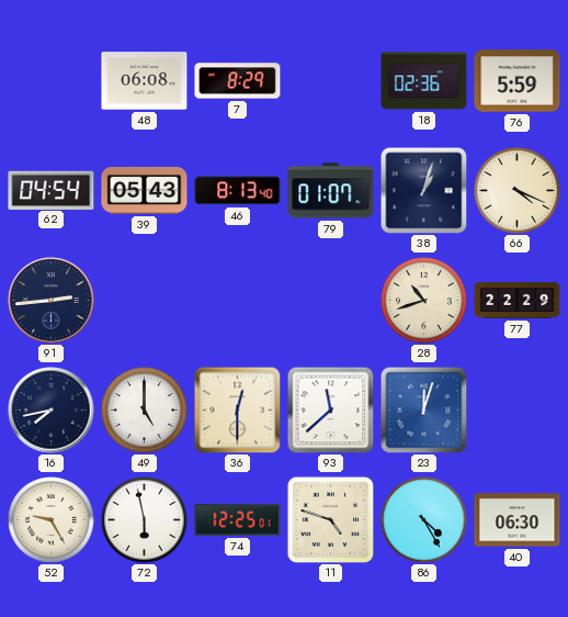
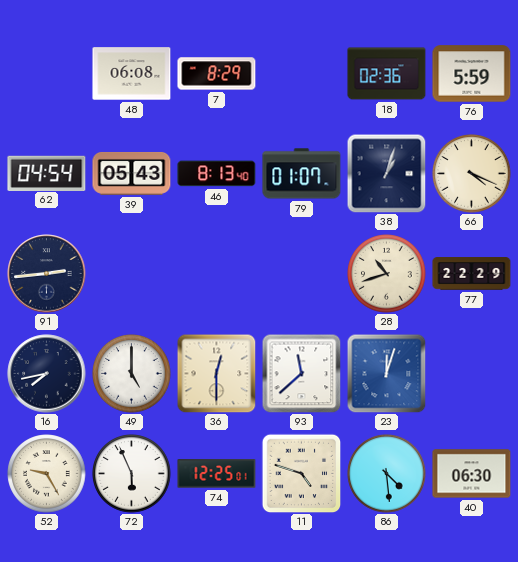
72: 5:58 -> 5:56 (132, 474)
86: 4:25 -> 4:29 (387, 474)
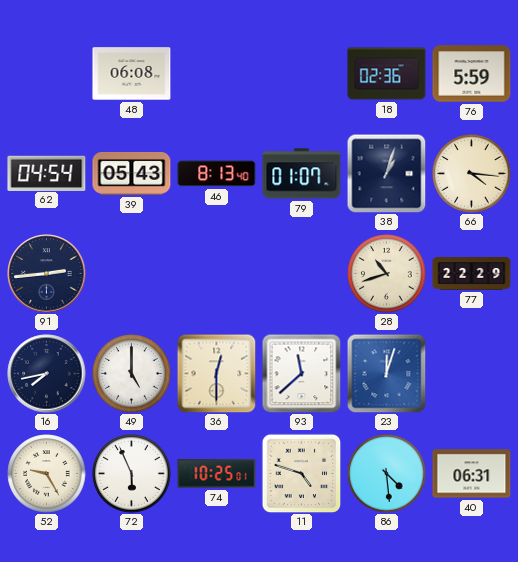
7: 8:29 -> none (217, 74)
66: 4:19 -> 4:16 (472, 174)
74: 12:25 -> 10:25 (217, 474)
40: 06:30 -> 06:31 (472, 474)
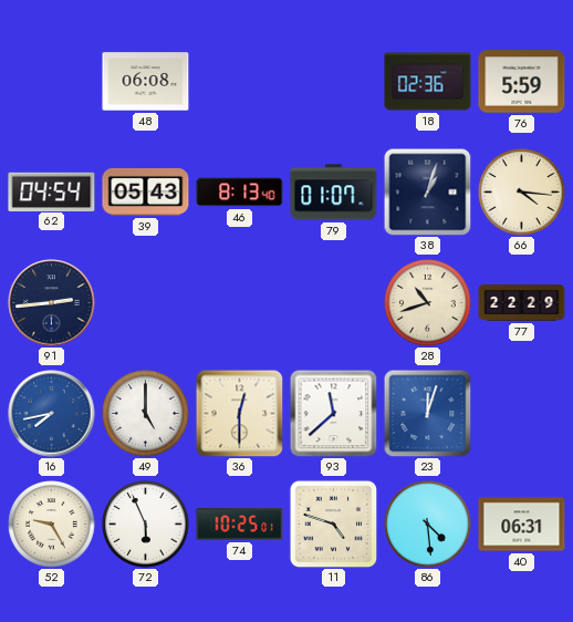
16 dial: navy -> blue (52, 414)
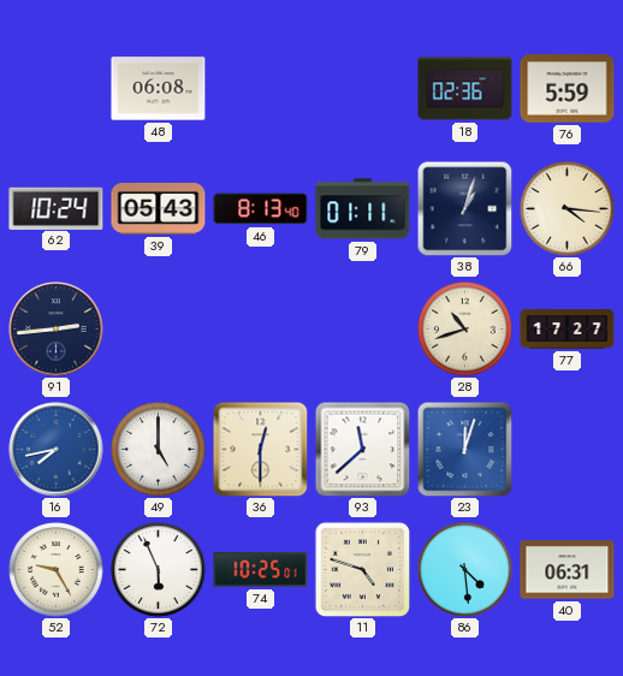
62: 04:54 -> 10:24 (57, 208)
79: 01:07 -> 01:11 (363, 209)
77: 22:29 -> 17:27 (568, 330)
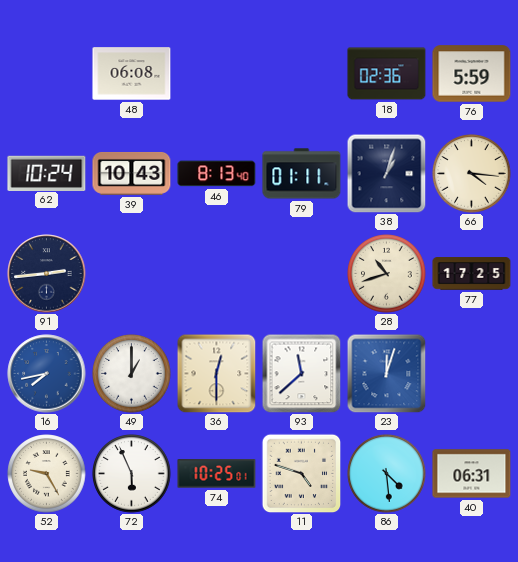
39: 05:43 -> 10:43 (132, 173)
77: 17:27 -> 17:25 (472, 274)
49: 5:00 -> 1:00 (132, 374)
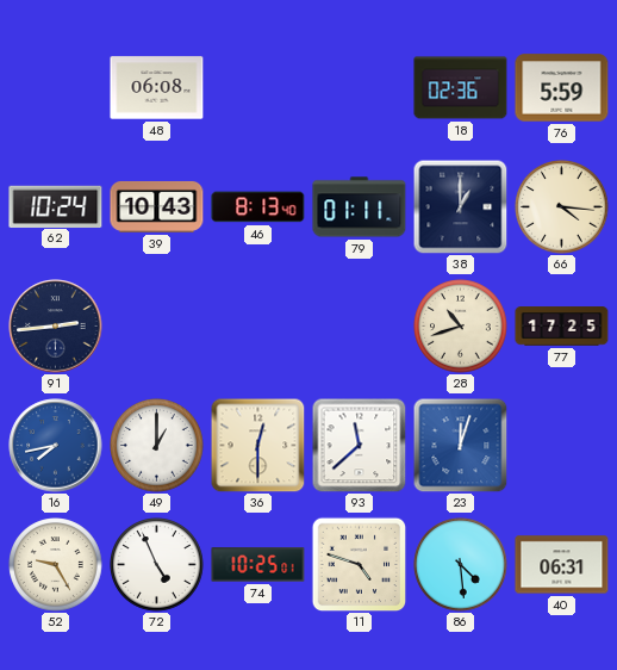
38: 1:03 -> 1:00 (460, 206)
72: 5:56 -> 4:56 (157, 565)
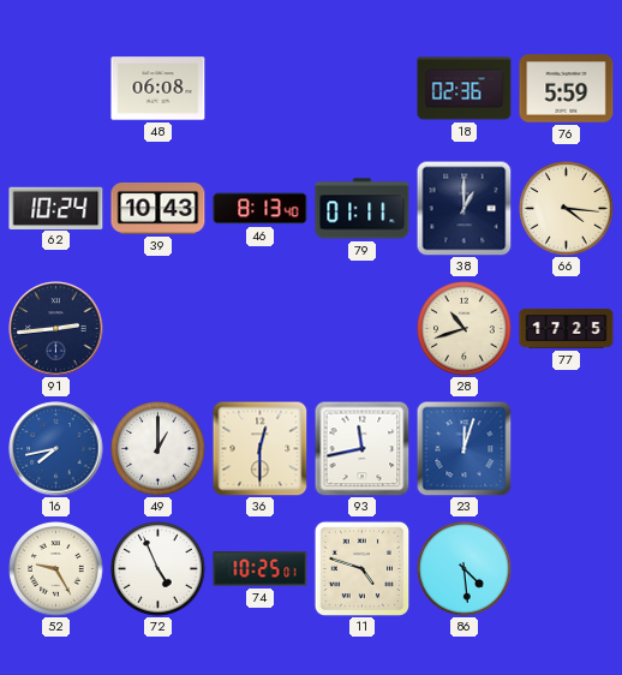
93: 11:38 -> 11:43 (361, 448)
40: 06:31 -> none (562, 565)
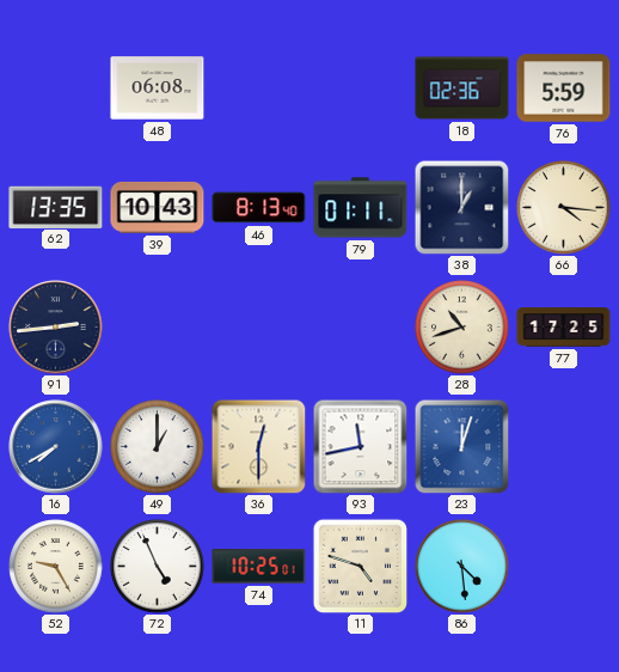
62: 10:24 -> 13:35 (56, 207)
16: 7:43 -> 7:40 (56, 447)
